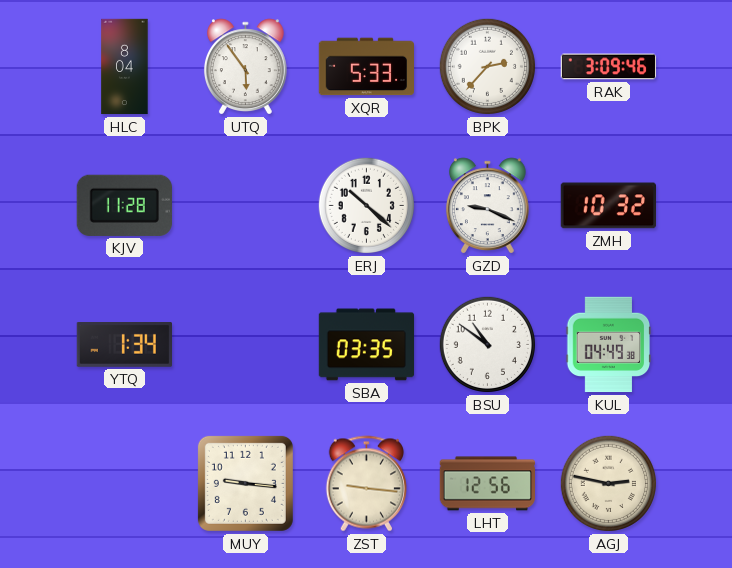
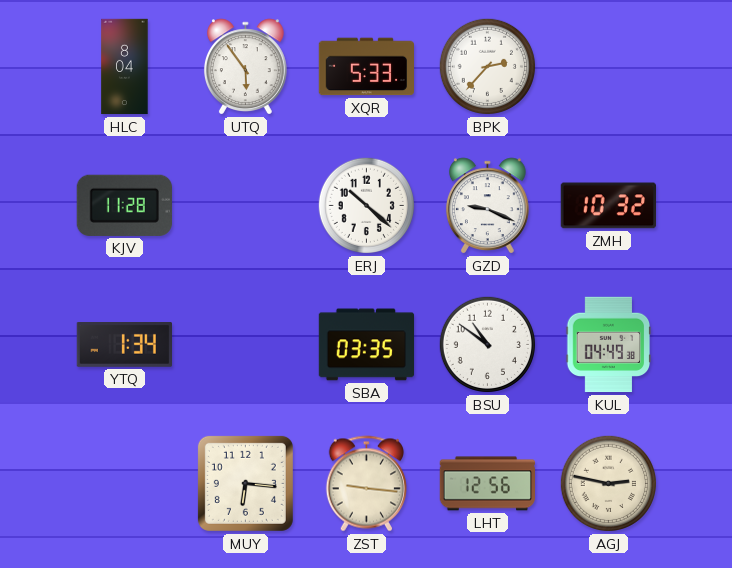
RAK: 3:09 -> none (609, 67)
MUY: 9:16 -> 6:16 (245, 483)
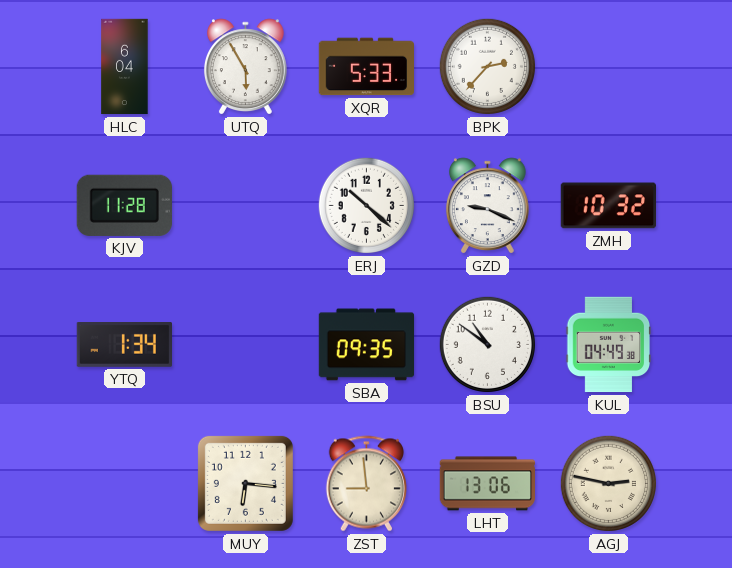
HLC: 8:04 -> 6:04 (125, 67)
UTQ: 5:54 -> 5:55 (245, 67)
SBA: 03:35 -> 09:35 (367, 345)
ZST: 9:16 -> 8:59 (366, 484)
LHT: 12:56 -> 13:06 (487, 484)
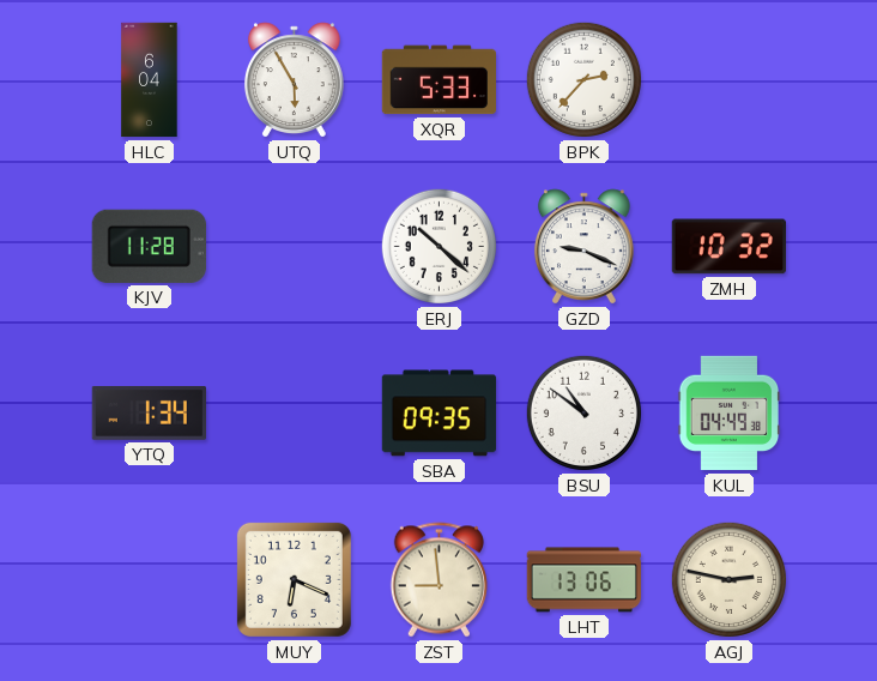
MUY: 6:16 -> 6:19 (294, 579)
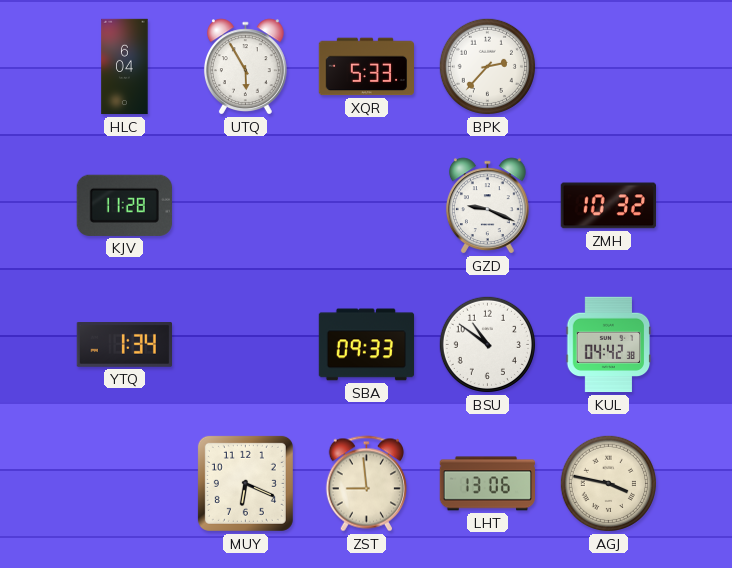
ERJ: 10:22 -> none (438, 246)
SBA: 09:35 -> 09:33 (367, 345)
KUL: 04:49 -> 04:42 (609, 345)
AGJ: 2:47 -> 3:47 (608, 483)
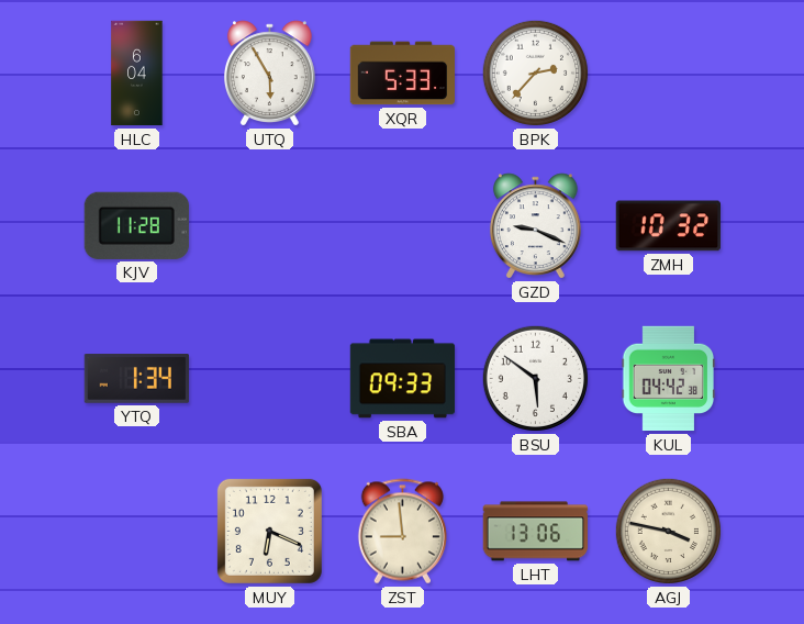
BSU: 10:51 -> 5:51 (535, 378)
